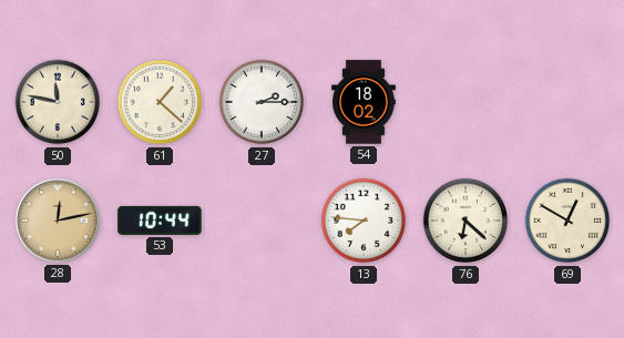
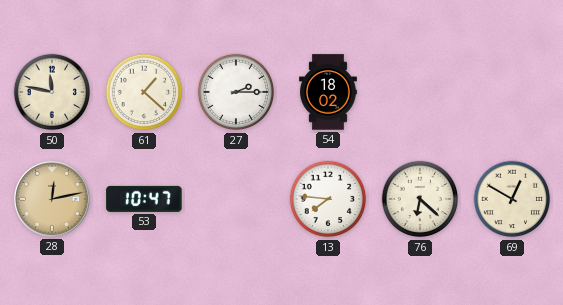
53: 10:44 -> 10:47 (144, 199)
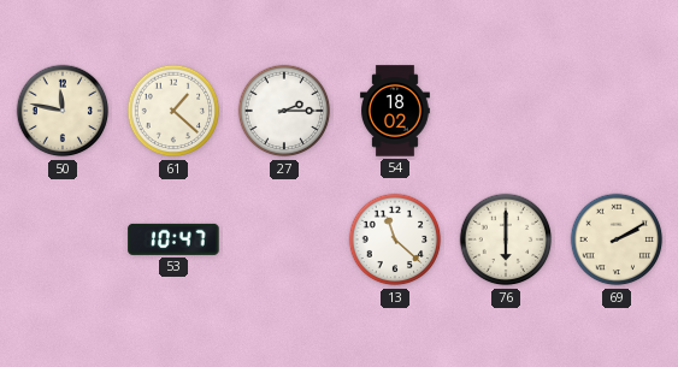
28: 12:13 -> none (52, 199)
13: 7:46 -> 11:22 (395, 239)
76: 6:22 -> 6:00 (506, 239)
69: 12:50 -> 2:10 (617, 239)
